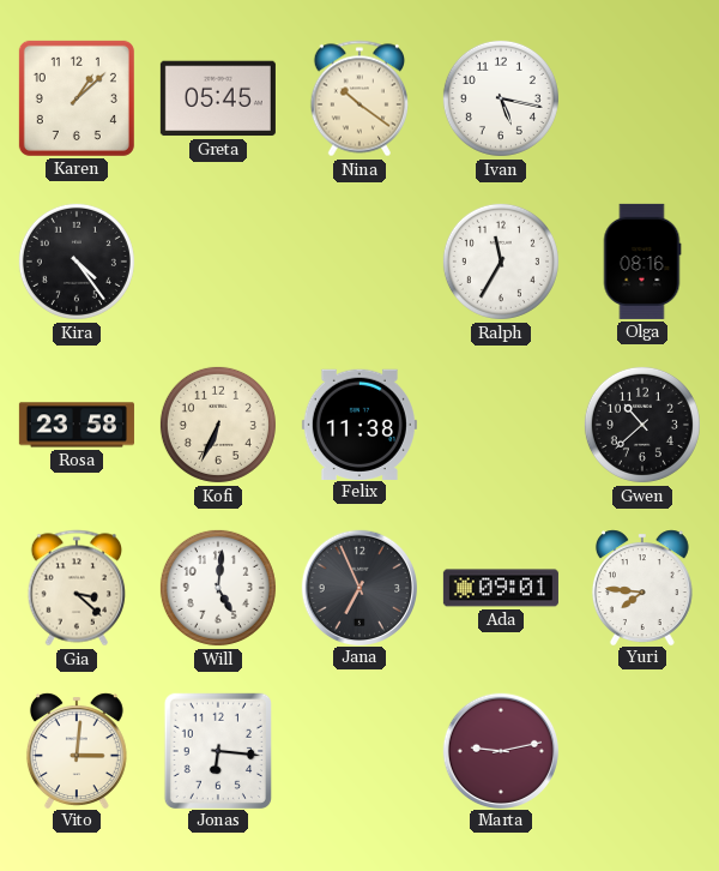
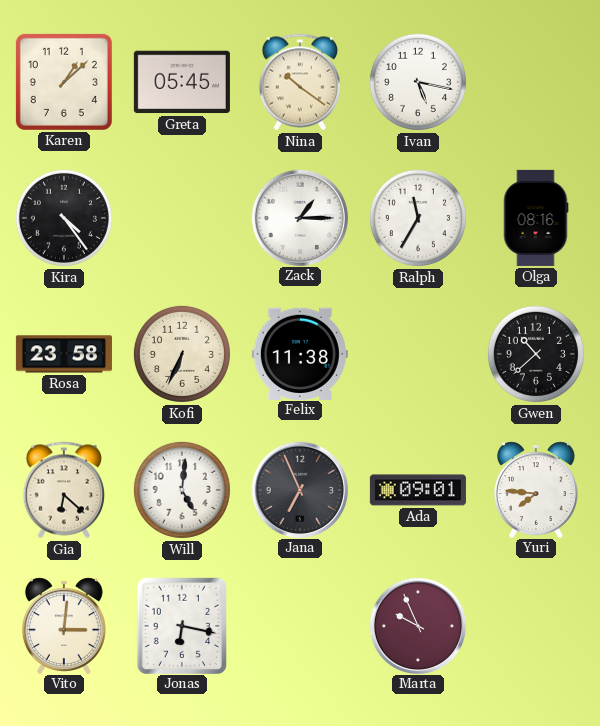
Zack: none -> 1:15 (299, 217)
Gia: 3:22 -> 6:22 (63, 490)
Jonas: 6:16 -> 6:17 (182, 625)
Marta: 9:13 -> 9:56 (417, 625)
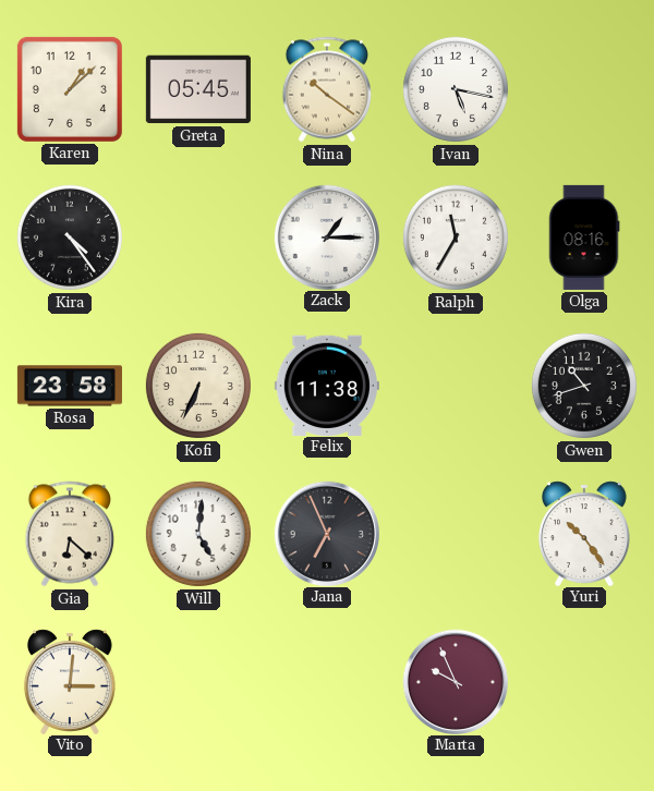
Gwen: 10:38 -> 10:42 (584, 386)
Ada: 09:01 -> none (418, 490)
Yuri: 7:46 -> 10:24 (584, 533)
Jonas: 6:17 -> none (182, 625)
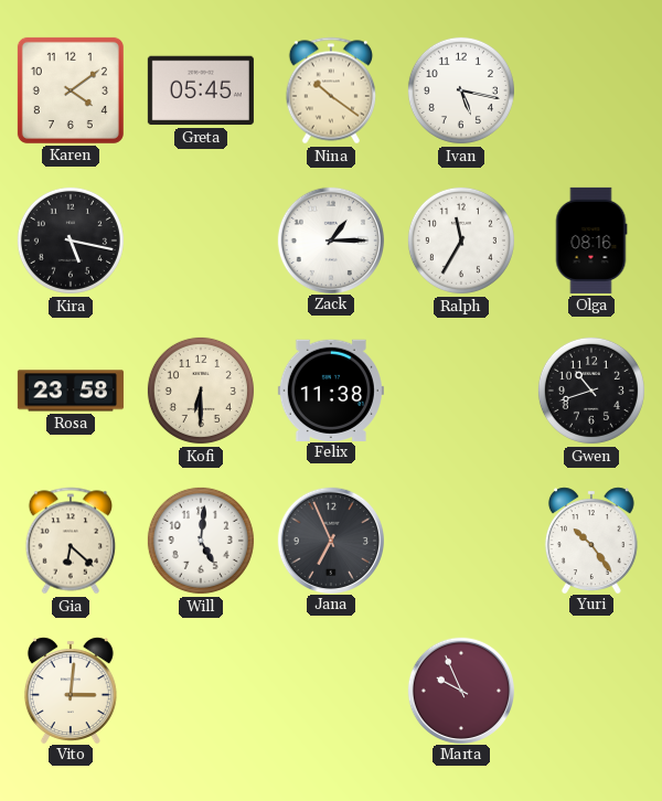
Karen: 1:08 -> 4:09 (71, 90)
Kira: 4:24 -> 5:17 (71, 241)
Kofi: 6:34 -> 6:30 (201, 391)
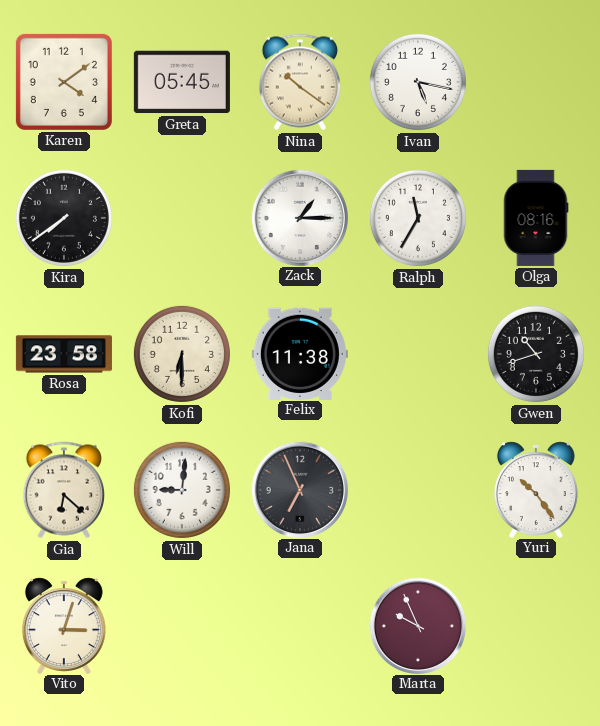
Kira: 5:17 -> 7:39 (64, 218)
Will: 5:01 -> 9:01 (182, 490)
Vito: 3:01 -> 3:03 (64, 625)
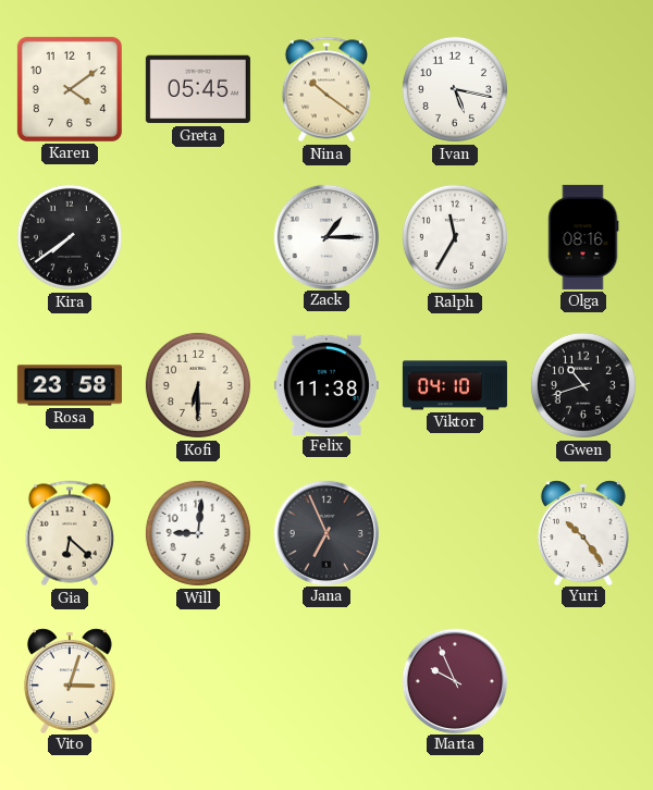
Viktor: none -> 04:10 (455, 385)
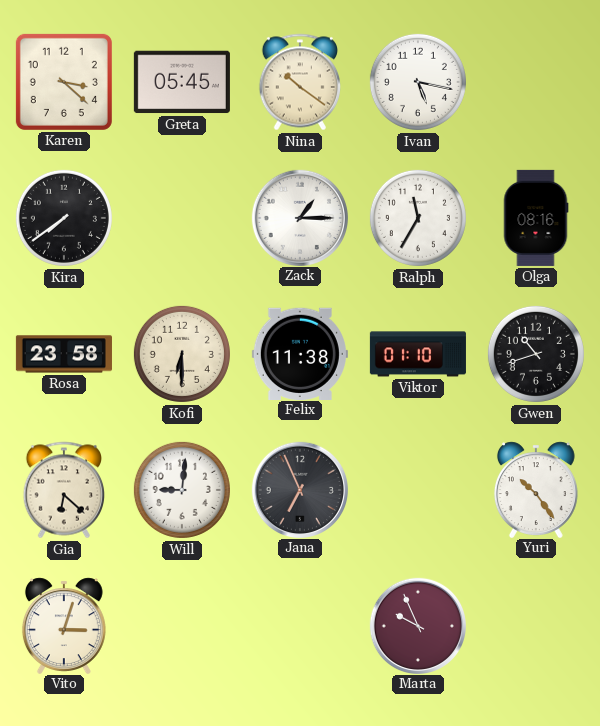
Karen: 4:09 -> 3:22 (64, 82)
Viktor: 04:10 -> 01:10 (418, 354)
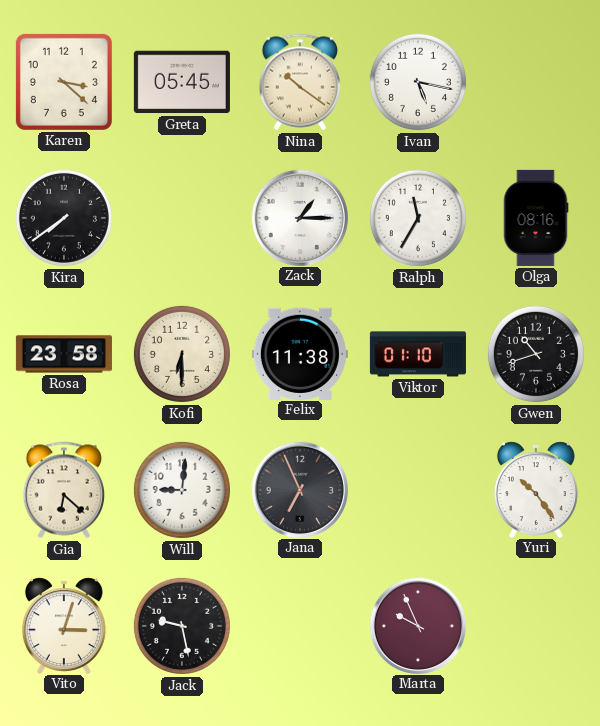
Jack: none -> 9:28 (182, 626)
